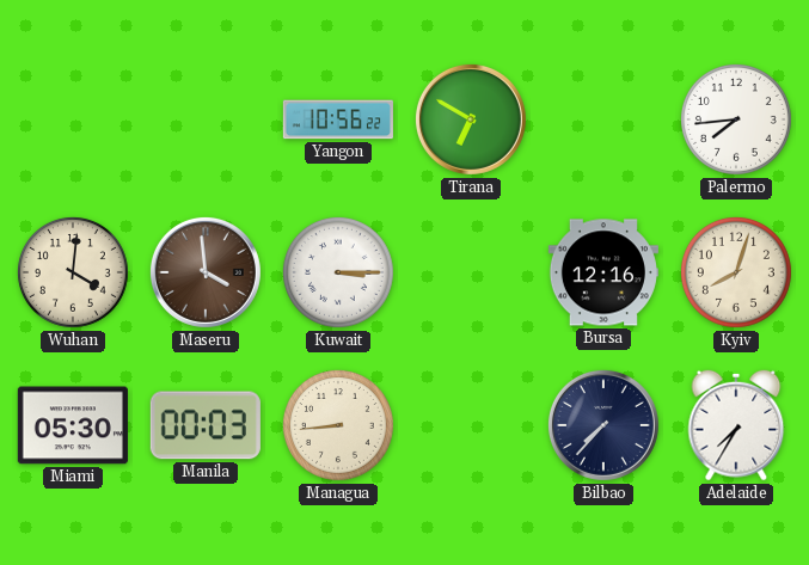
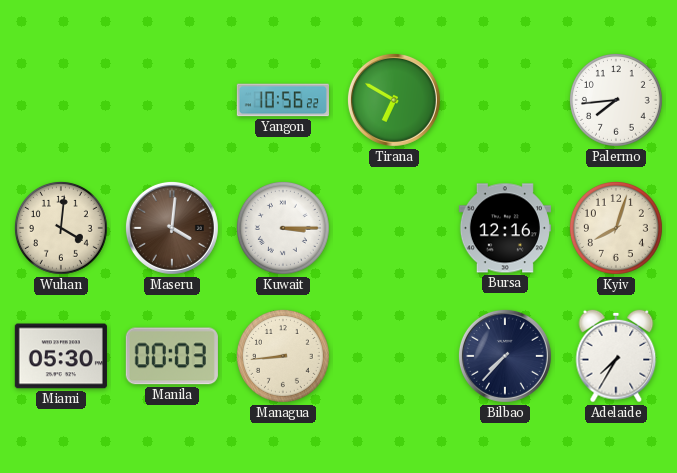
Maseru: 3:59 -> 4:01 (172, 228)
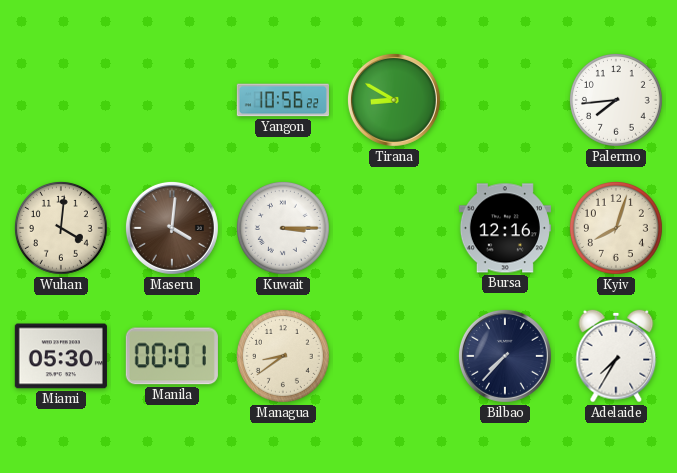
Tirana: 6:50 -> 8:50 (394, 100)
Manila: 00:03 -> 00:01 (172, 356)
Managua: 8:44 -> 8:39 (283, 356)
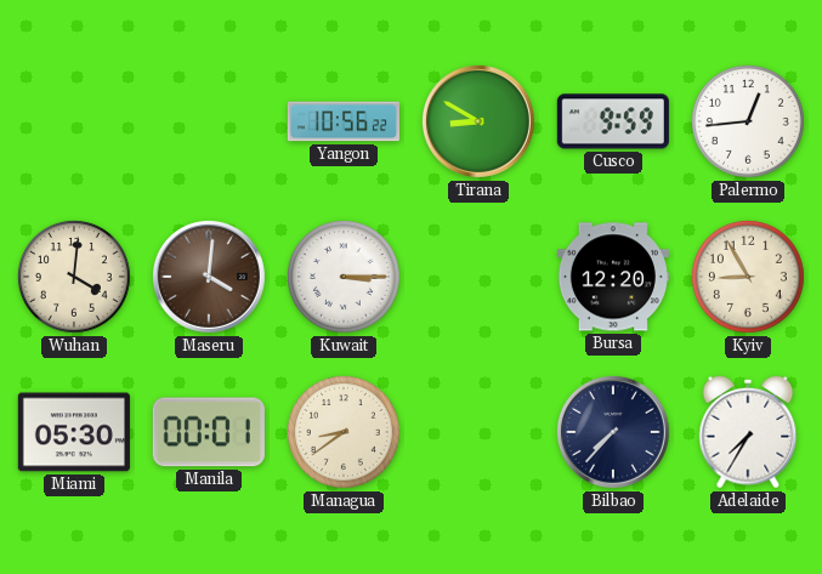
Cusco: none -> 9:59 (613, 121)
Palermo: 7:44 -> 12:44 (748, 121)
Bursa: 12:16 -> 12:20 (613, 277)
Kyiv: 8:03 -> 8:55 (748, 277)
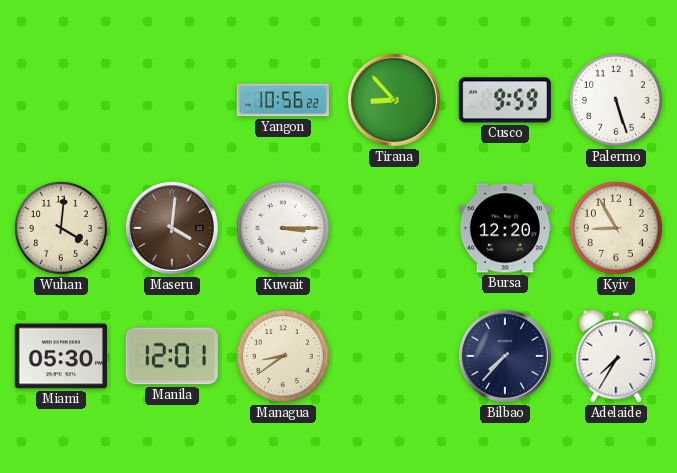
Tirana: 8:50 -> 8:53 (394, 100)
Palermo: 12:44 -> 5:27 (616, 100)
Manila: 00:01 -> 12:01 (172, 356)
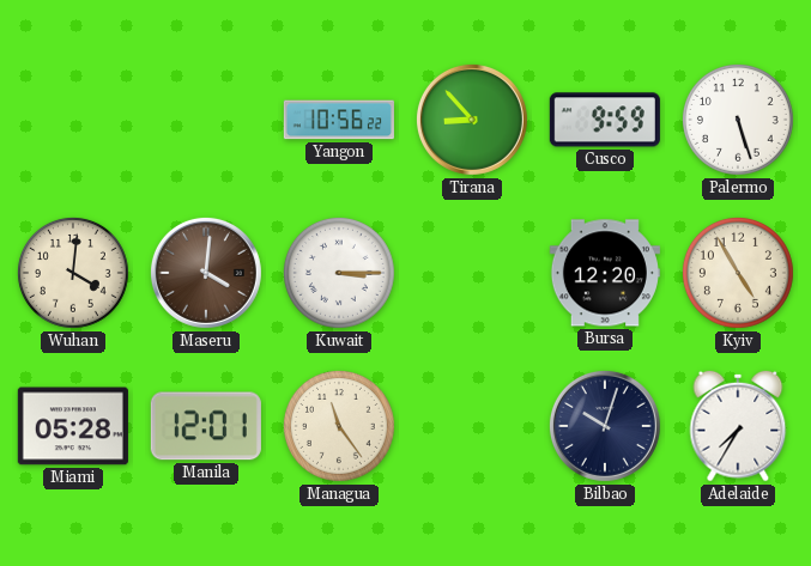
Kyiv: 8:55 -> 4:55 (738, 273)
Miami: 05:30 -> 05:28 (73, 426)
Managua: 8:39 -> 11:24 (339, 426)
Bilbao: 7:37 -> 10:03 (605, 426)
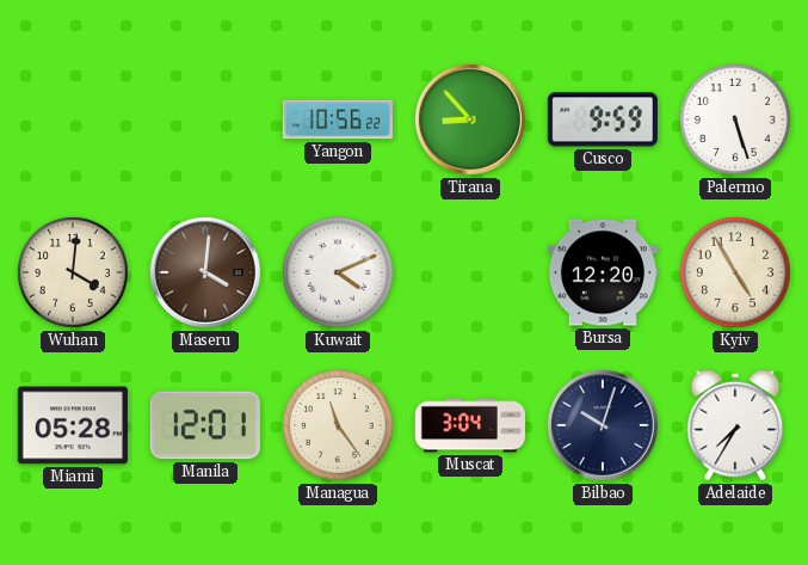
Kuwait: 3:15 -> 4:11 (338, 272)
Muscat: none -> 3:04 (470, 425)
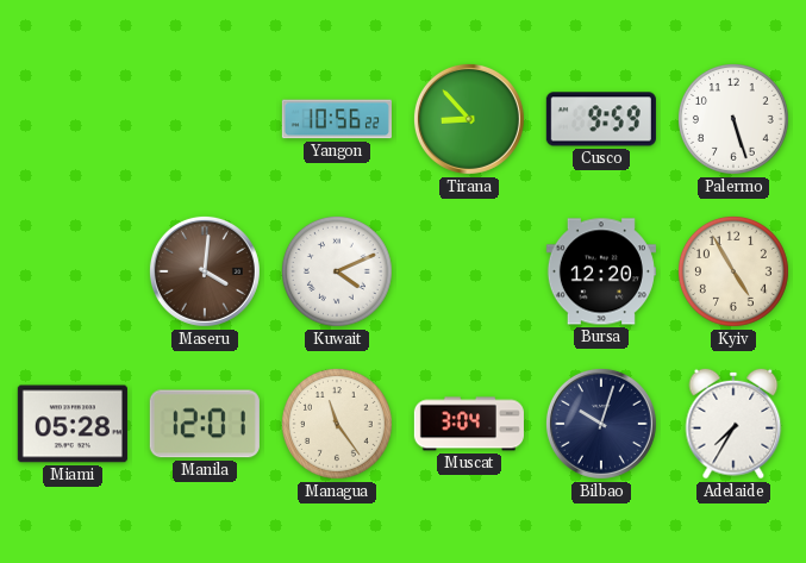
Wuhan: 4:01 -> none (73, 272)
